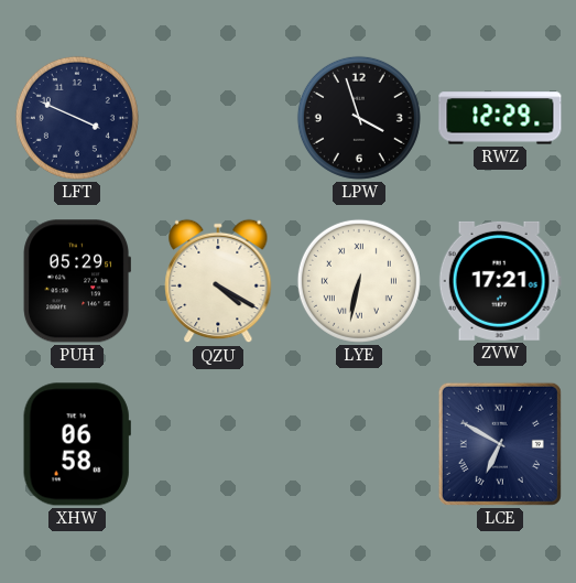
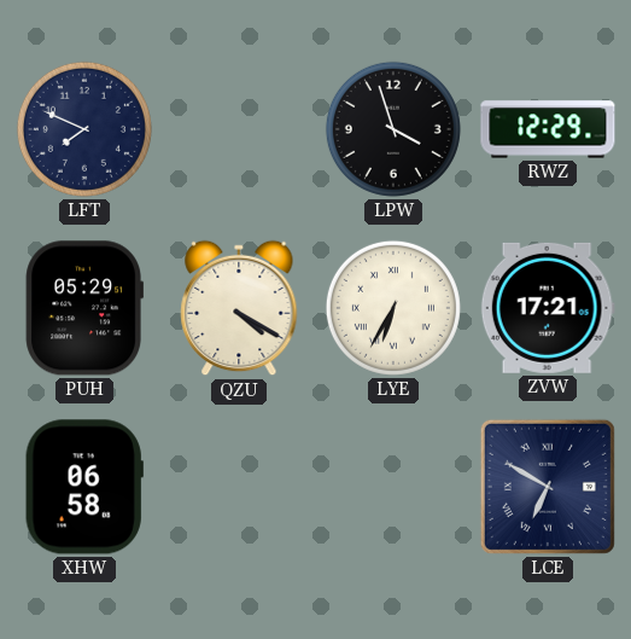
LFT: 3:49 -> 7:49 (84, 129)
LYE: 6:32 -> 6:35 (393, 308)
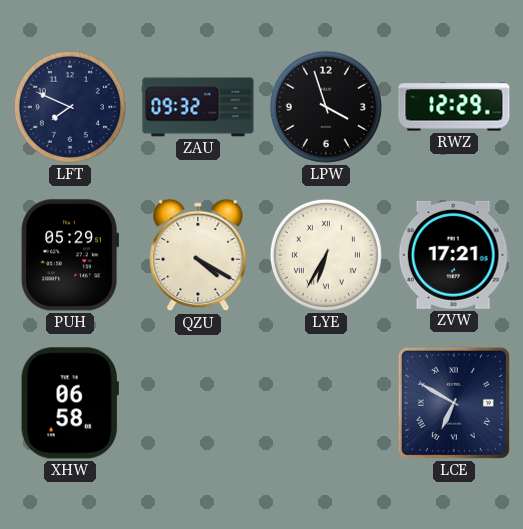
ZAU: none -> 09:32 (198, 107)
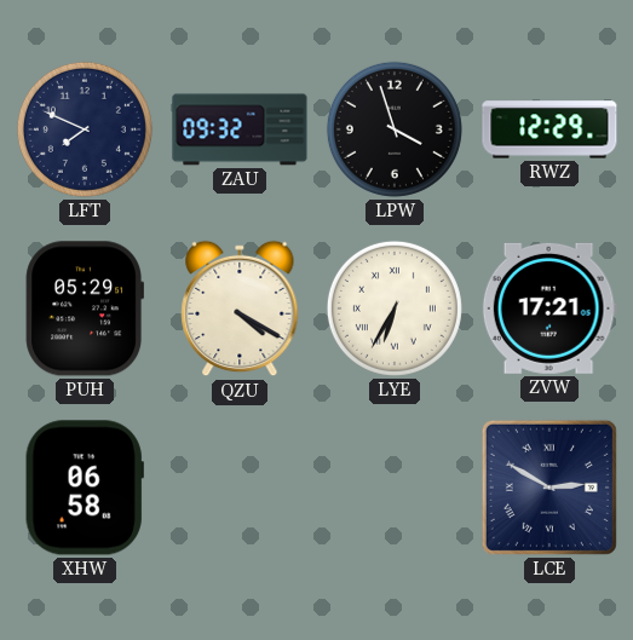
LCE: 6:50 -> 2:50 (549, 488)
